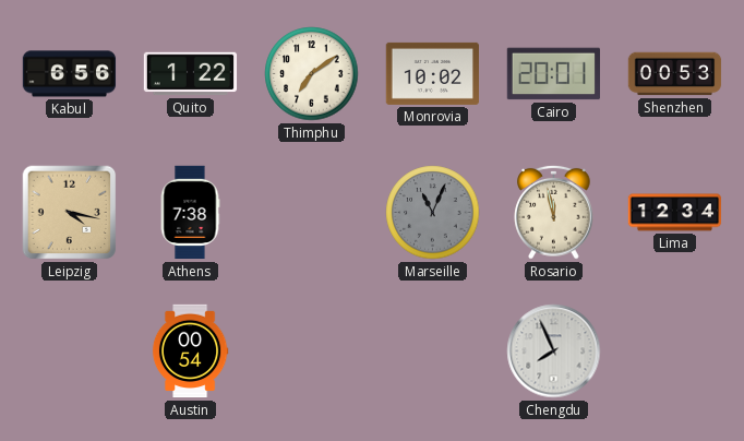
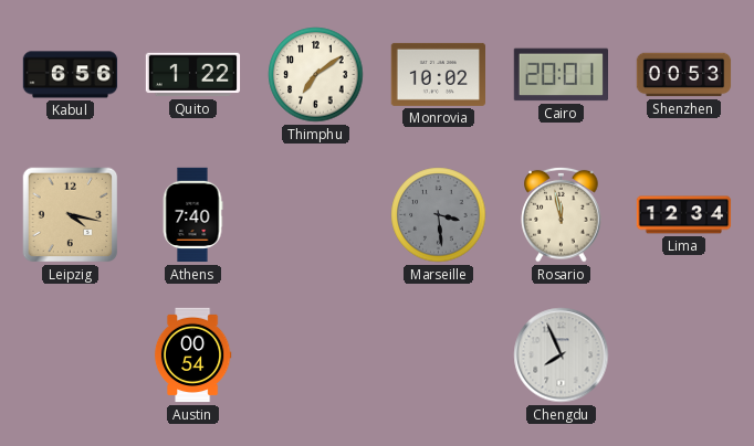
Athens: 7:38 -> 7:40 (192, 215)
Marseille: 11:04 -> 3:29 (439, 215)
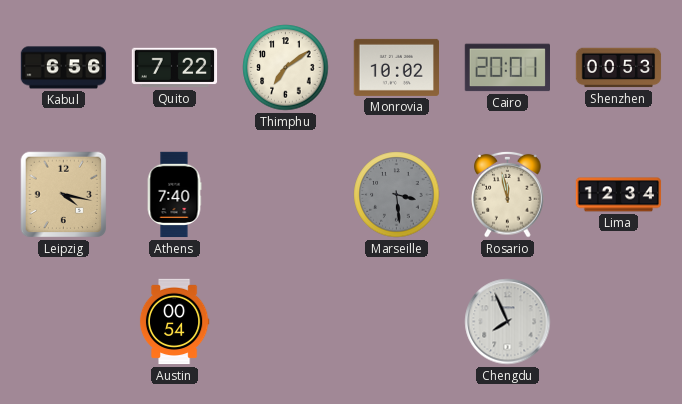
Quito: 1:22 -> 7:22 (175, 68)
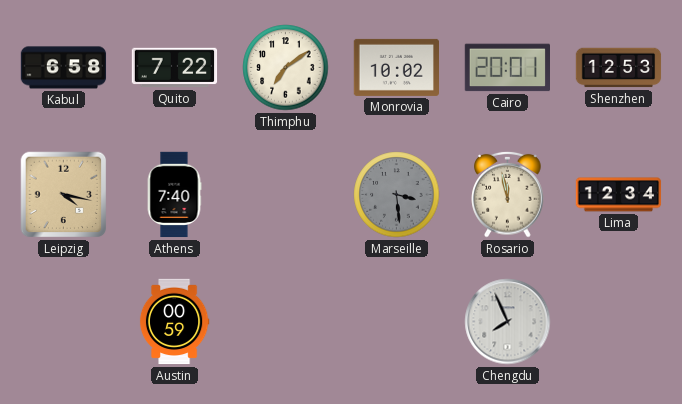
Kabul: 6:56 -> 6:58 (64, 68)
Shenzhen: 00:53 -> 12:53 (619, 68)
Austin: 00:54 -> 00:59 (174, 322)
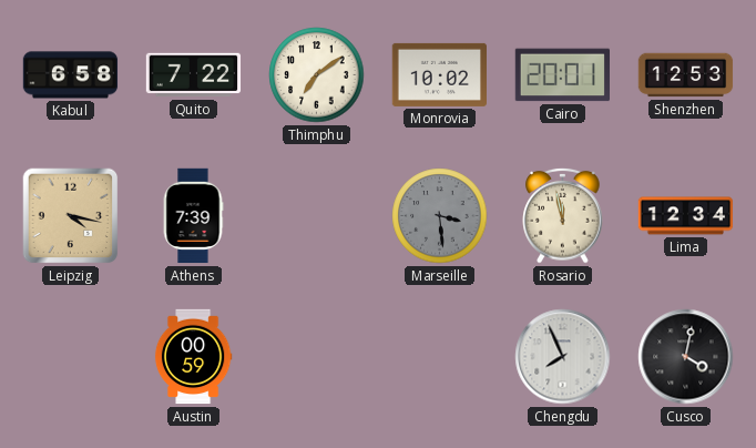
Athens: 7:40 -> 7:39 (193, 216)
Cusco: none -> 4:02 (686, 357)
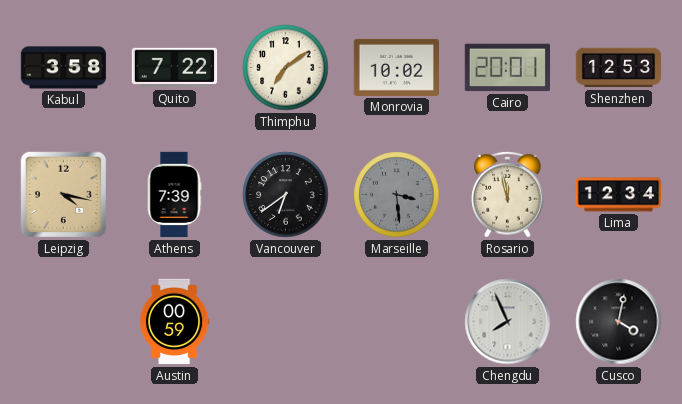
Kabul: 6:58 -> 3:58 (64, 68)
Vancouver: none -> 6:39 (286, 195)
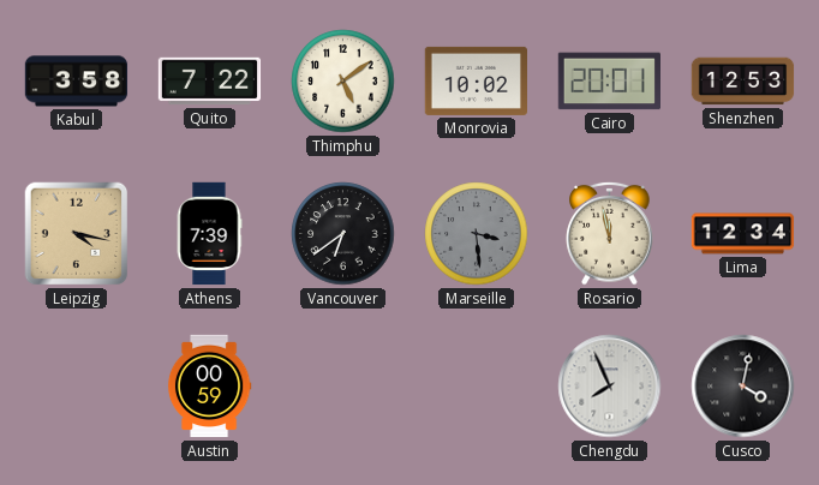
Thimphu: 7:09 -> 5:09 (343, 82)
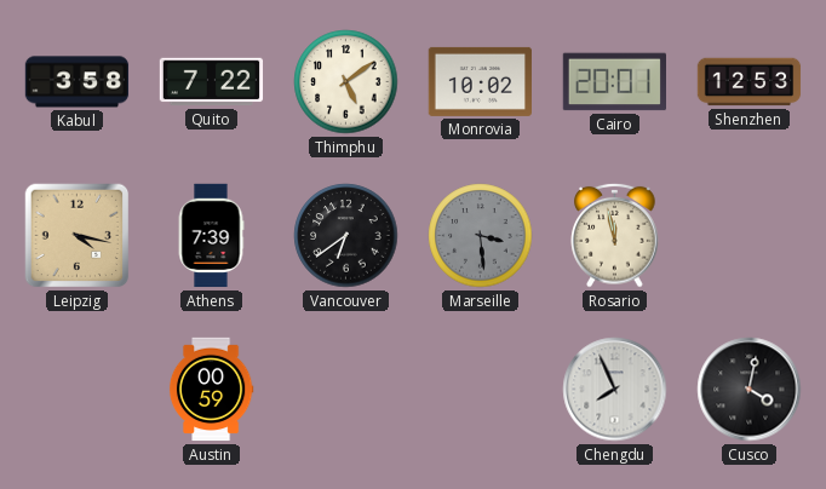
Lima: 12:34 -> none (743, 234)
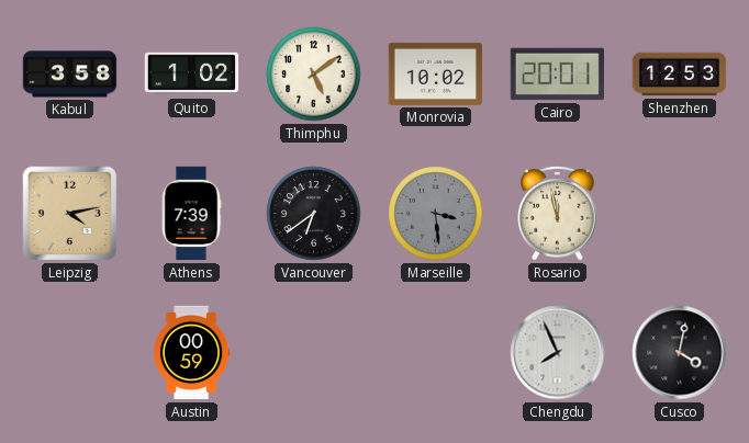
Quito: 7:22 -> 1:02 (192, 75)
Leipzig: 4:17 -> 4:13 (70, 214)
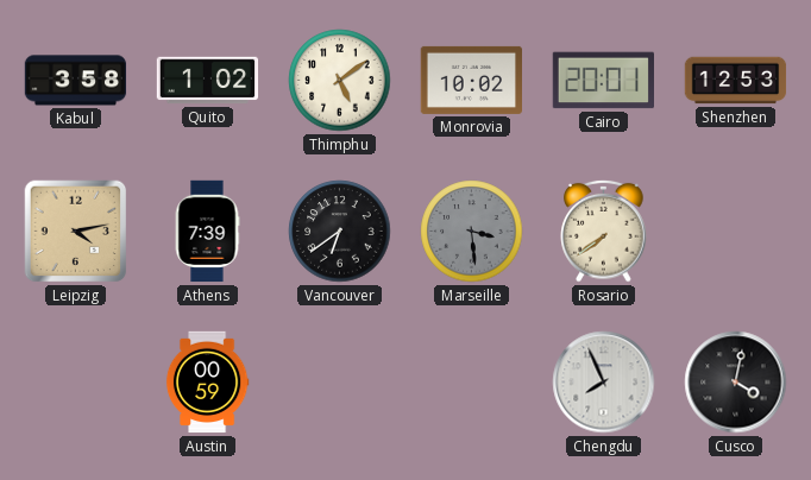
Rosario: 11:58 -> 7:39 (604, 230)
